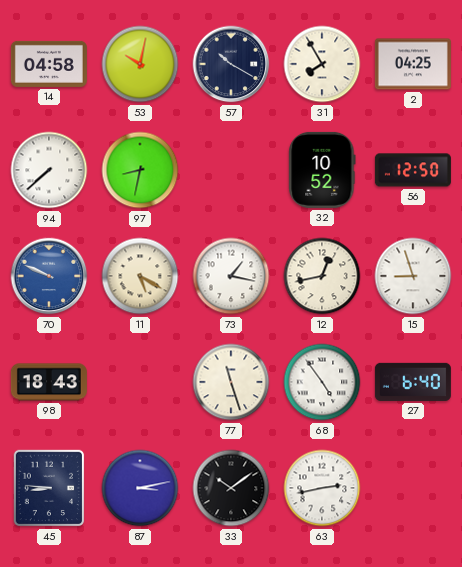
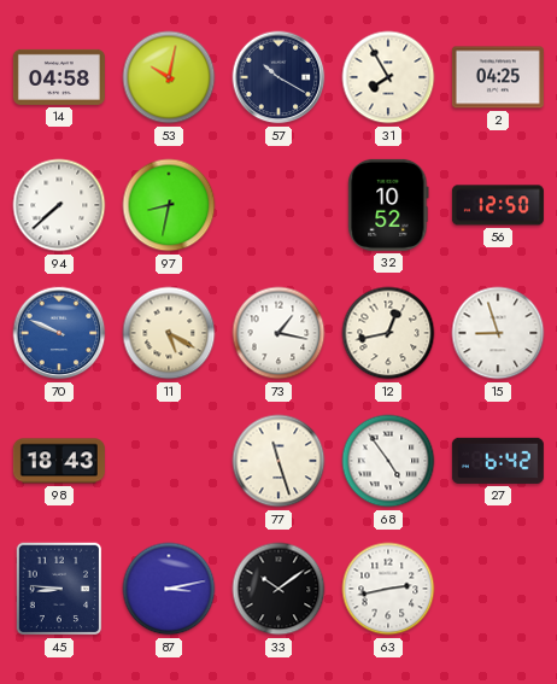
27: 6:40 -> 6:42 (498, 461)
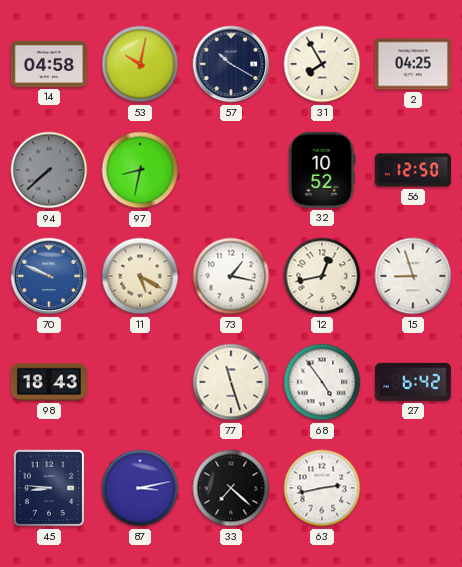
94 dial: white -> grey (49, 170)
33: 10:09 -> 7:22 (231, 488)
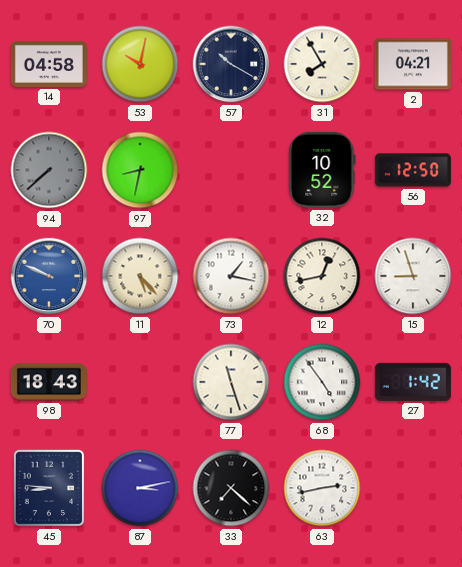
2: 04:25 -> 04:21 (413, 64)
11: 5:20 -> 5:23 (140, 276)
27: 6:42 -> 1:42 (413, 382)
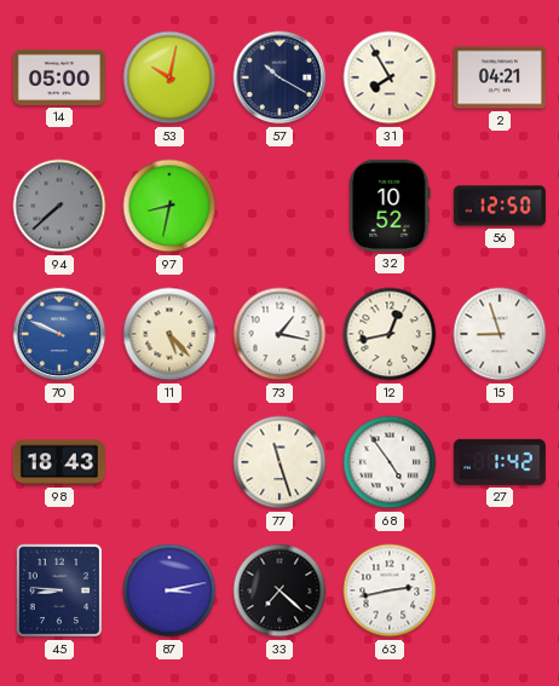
14: 04:58 -> 05:00 (59, 77)
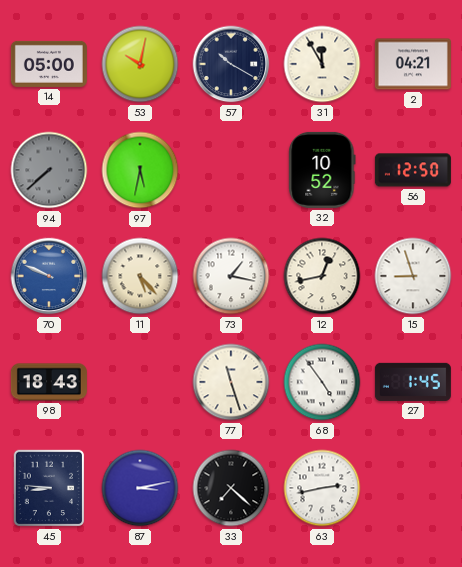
31: 7:55 -> 11:55 (322, 64)
97: 8:32 -> 5:32 (140, 170)
27: 1:42 -> 1:45 (413, 382)
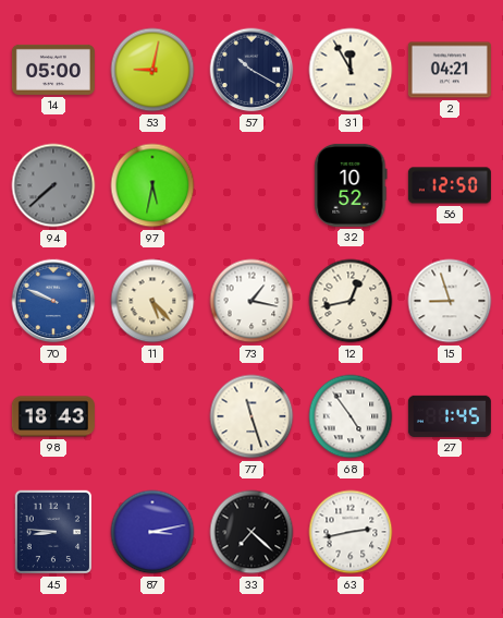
53: 10:02 -> 9:02 (152, 70)
